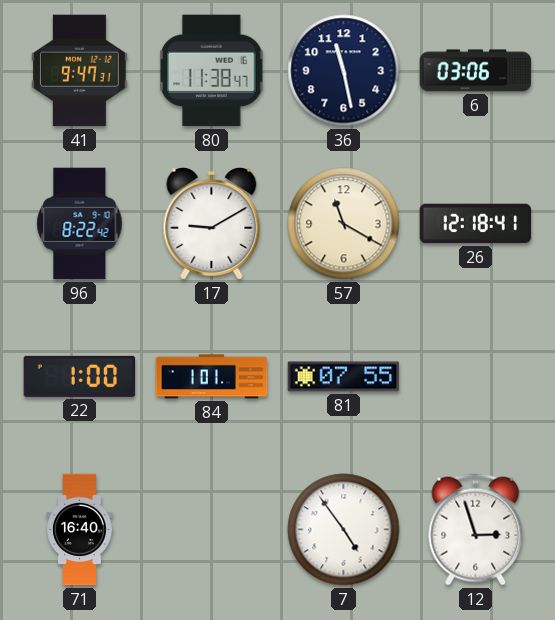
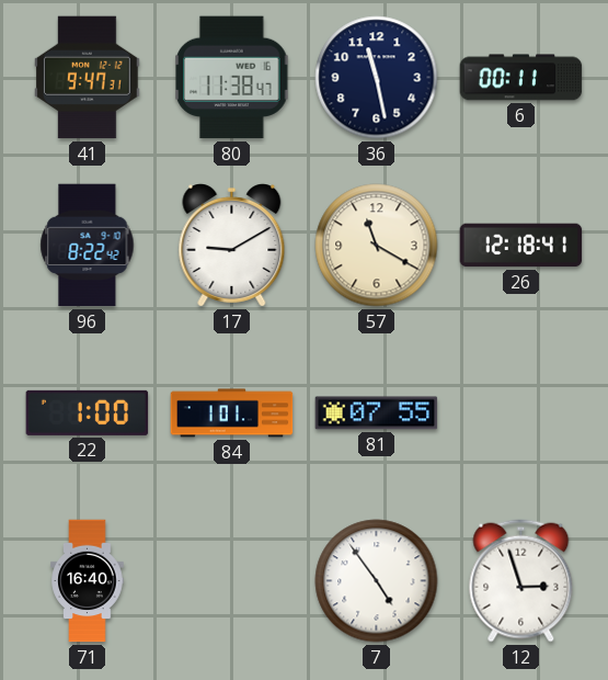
6: 03:06 -> 00:11 (521, 78)
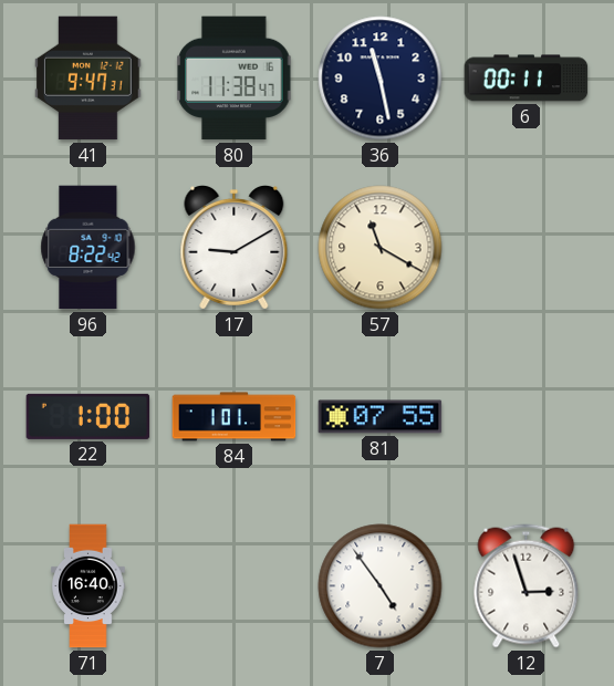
26: 12:18 -> none (521, 246)
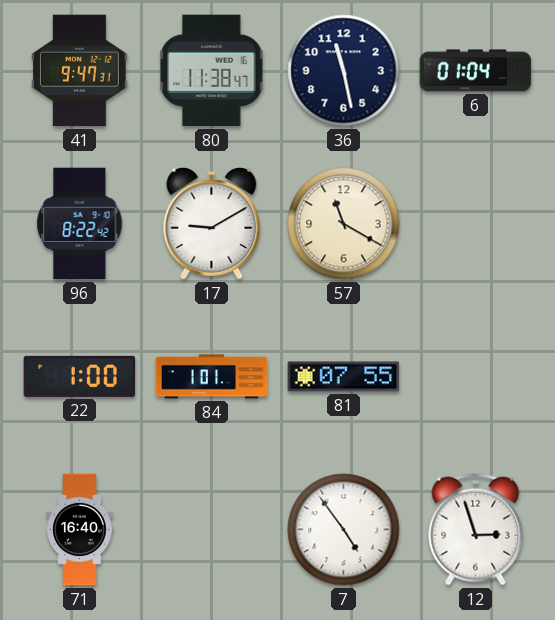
6: 00:11 -> 01:04 (476, 71)
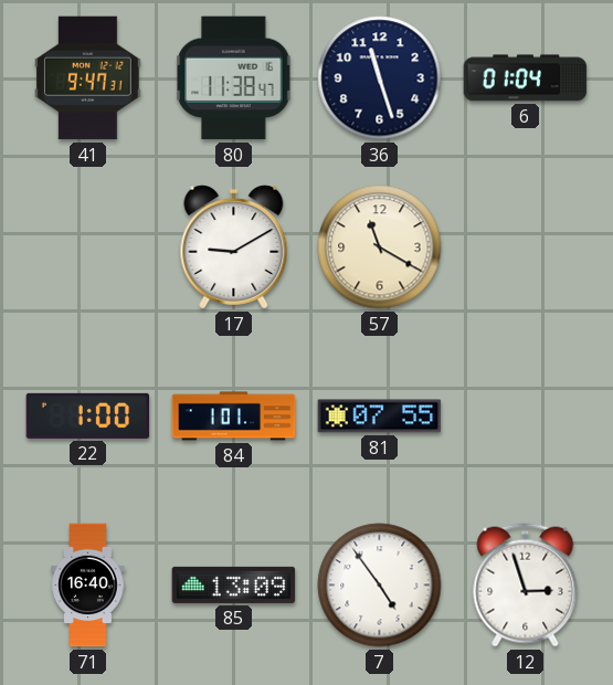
36: 11:28 -> 11:27 (380, 78)
96: 8:22 -> none (80, 224)
85: none -> 13:09 (234, 584)
